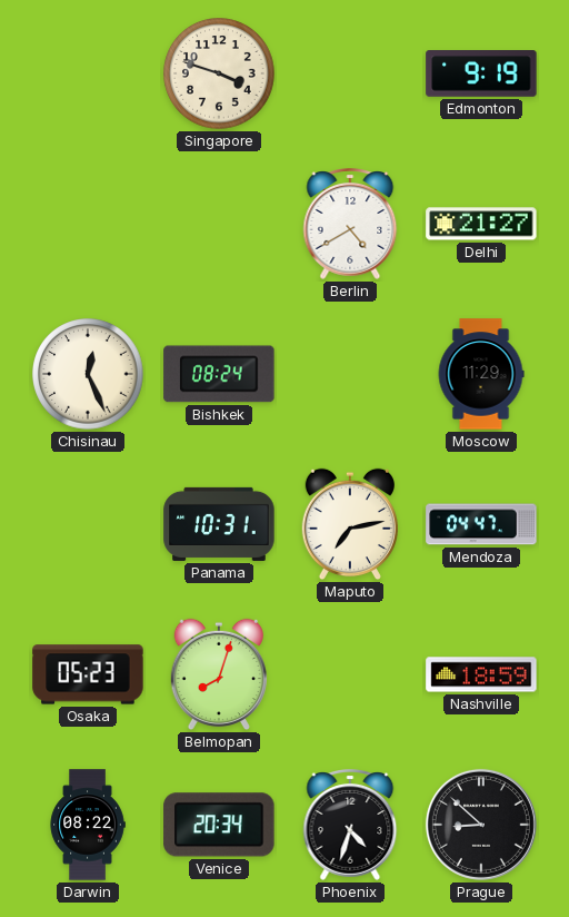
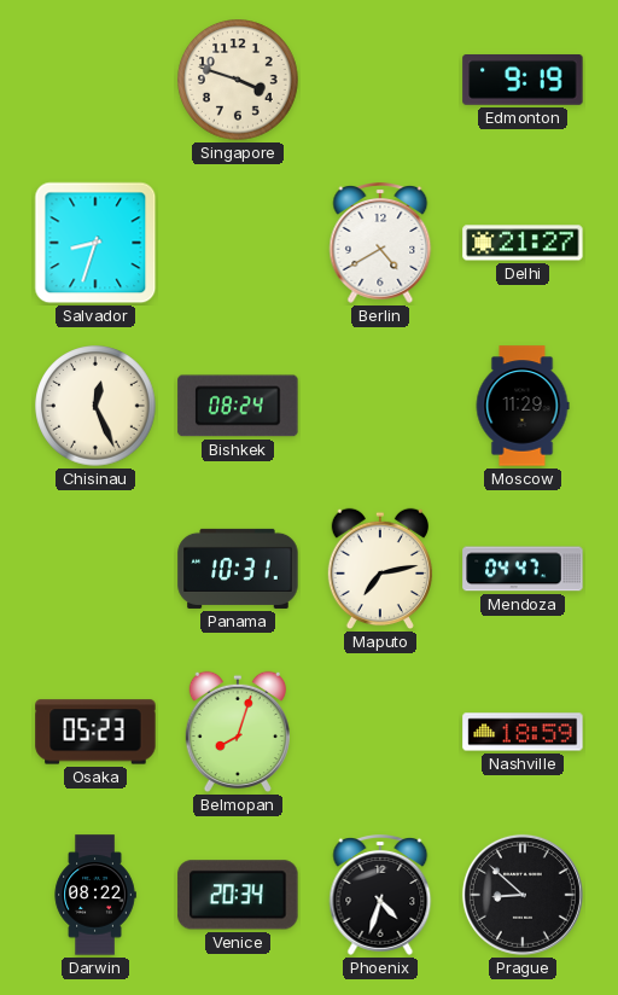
Salvador: none -> 8:33 (95, 243)
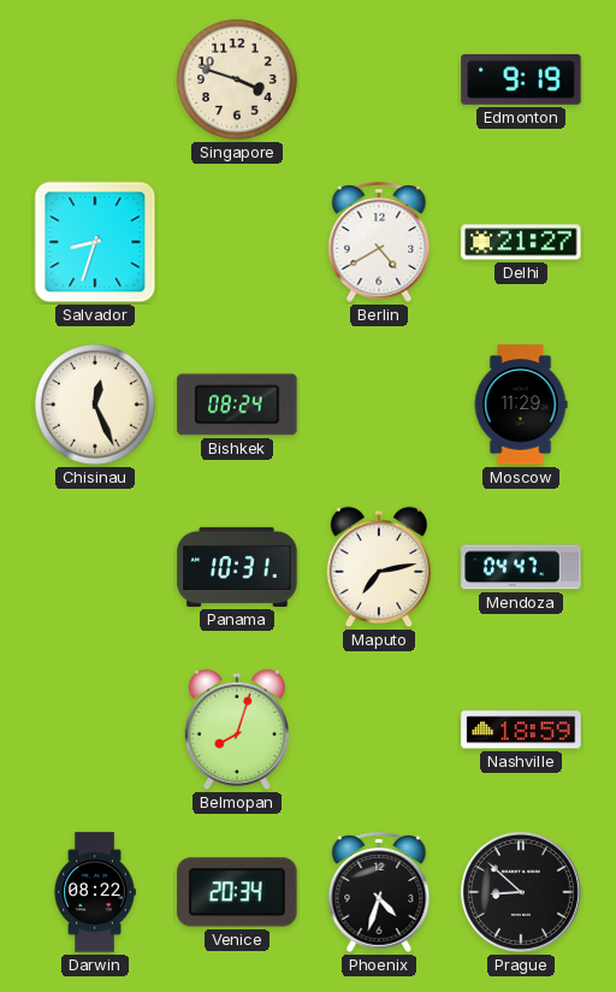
Osaka: 05:23 -> none (95, 732)
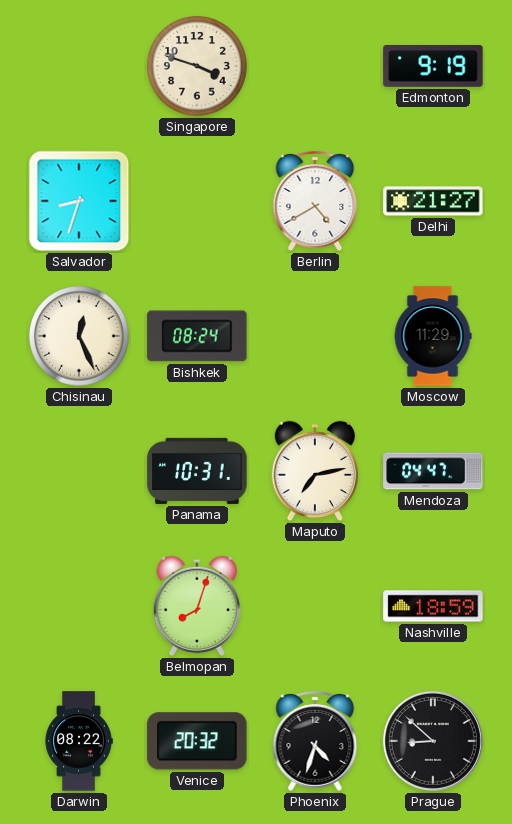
Venice: 20:34 -> 20:32 (197, 741)
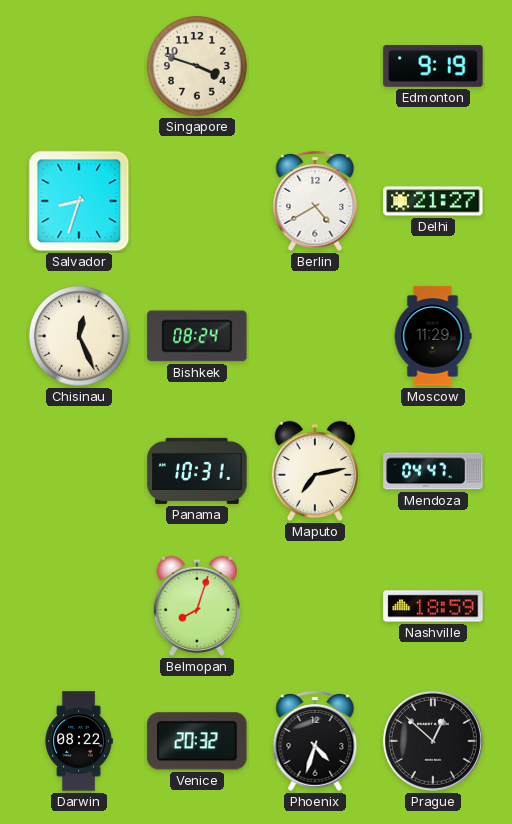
Prague: 8:52 -> 12:52 (433, 741)
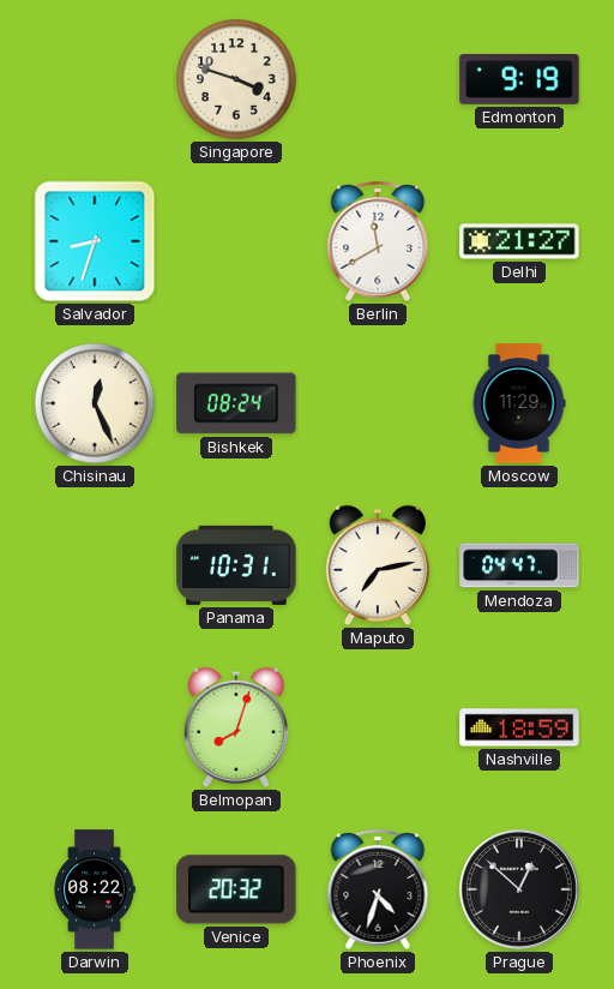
Berlin: 4:40 -> 11:40 (378, 242)
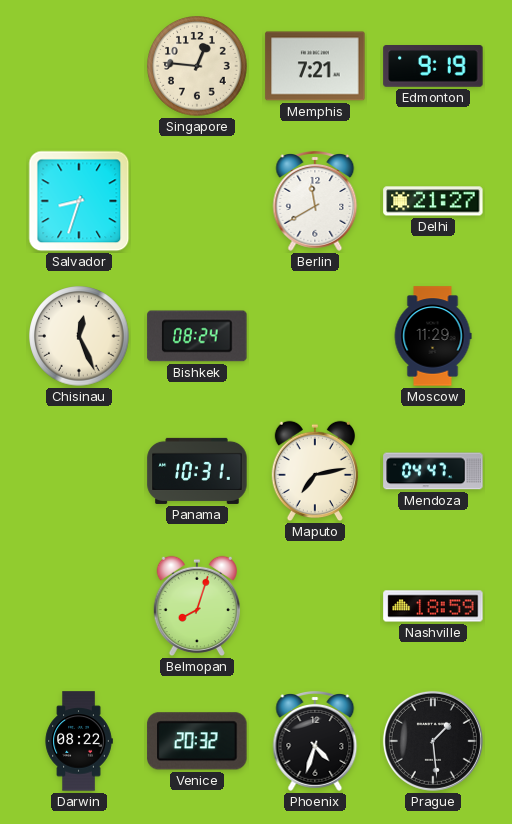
Singapore: 3:48 -> 12:46 (197, 66)
Memphis: none -> 7:21 (315, 66)
Prague: 12:52 -> 1:29 (433, 741)
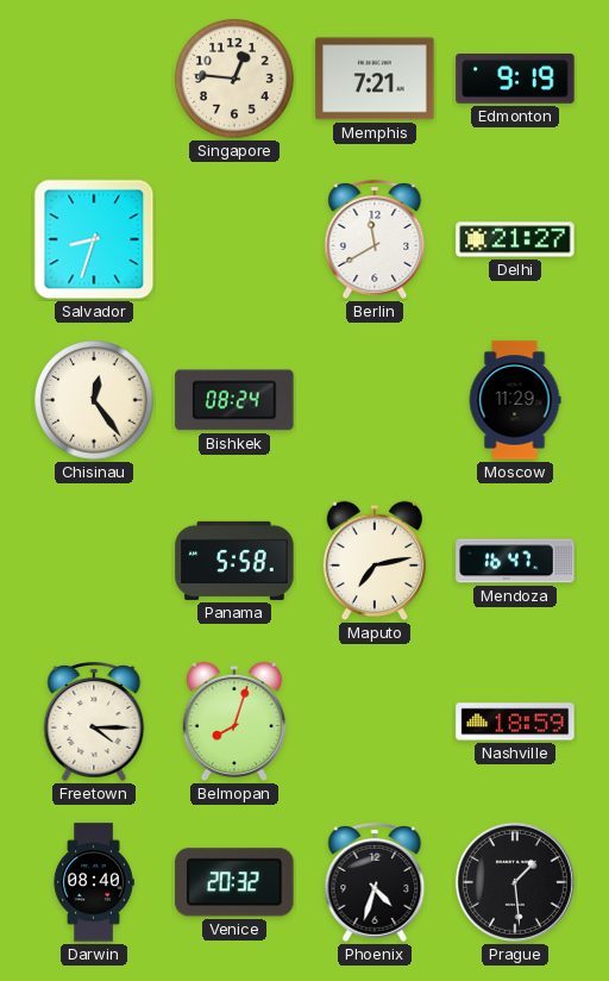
Chisinau: 12:26 -> 12:24 (94, 400)
Panama: 10:31 -> 5:58 (234, 561)
Mendoza: 04:47 -> 16:47 (515, 561)
Freetown: none -> 4:15 (94, 723)
Darwin: 08:22 -> 08:40 (94, 882)
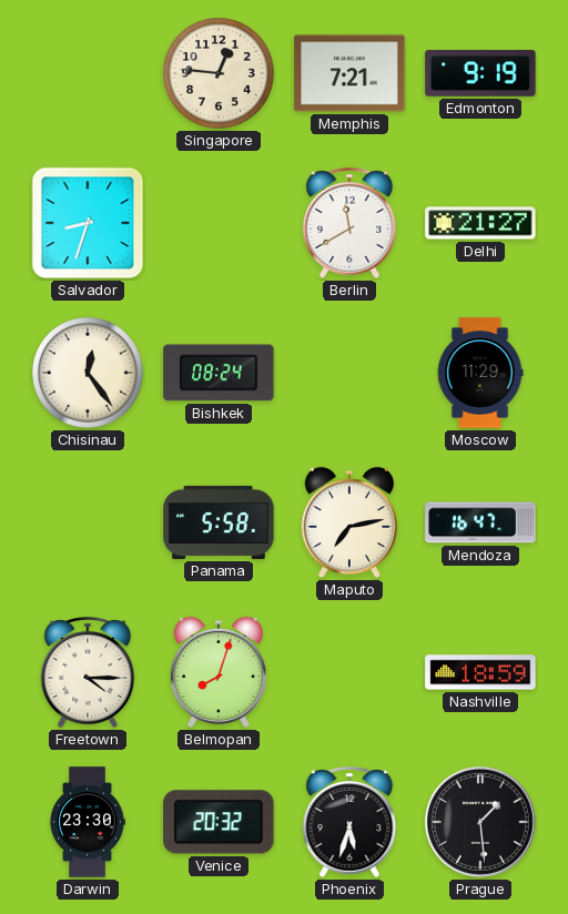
Darwin: 08:40 -> 23:30 (88, 822)
Phoenix: 4:33 -> 5:33 (349, 823)
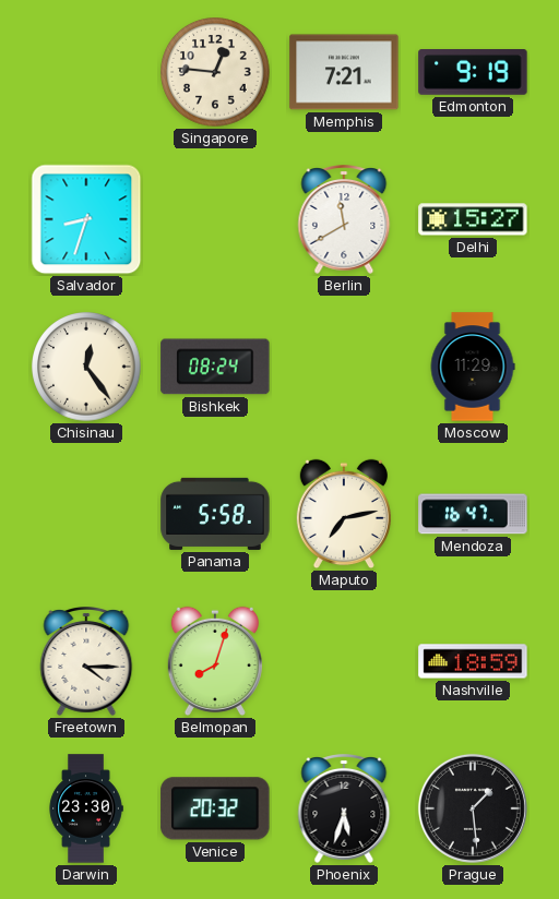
Delhi: 21:27 -> 15:27 (473, 219)
